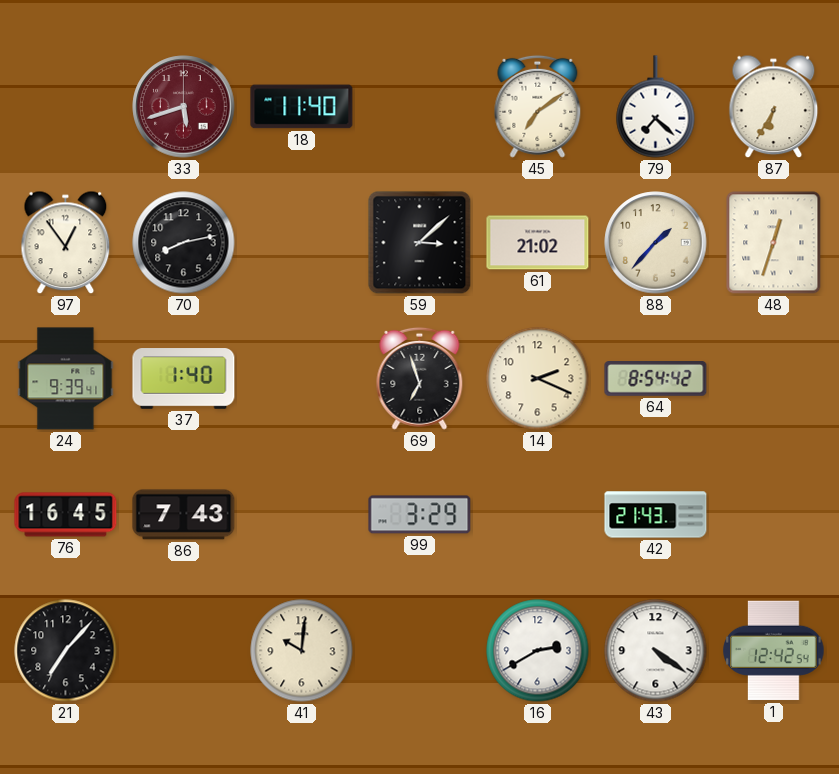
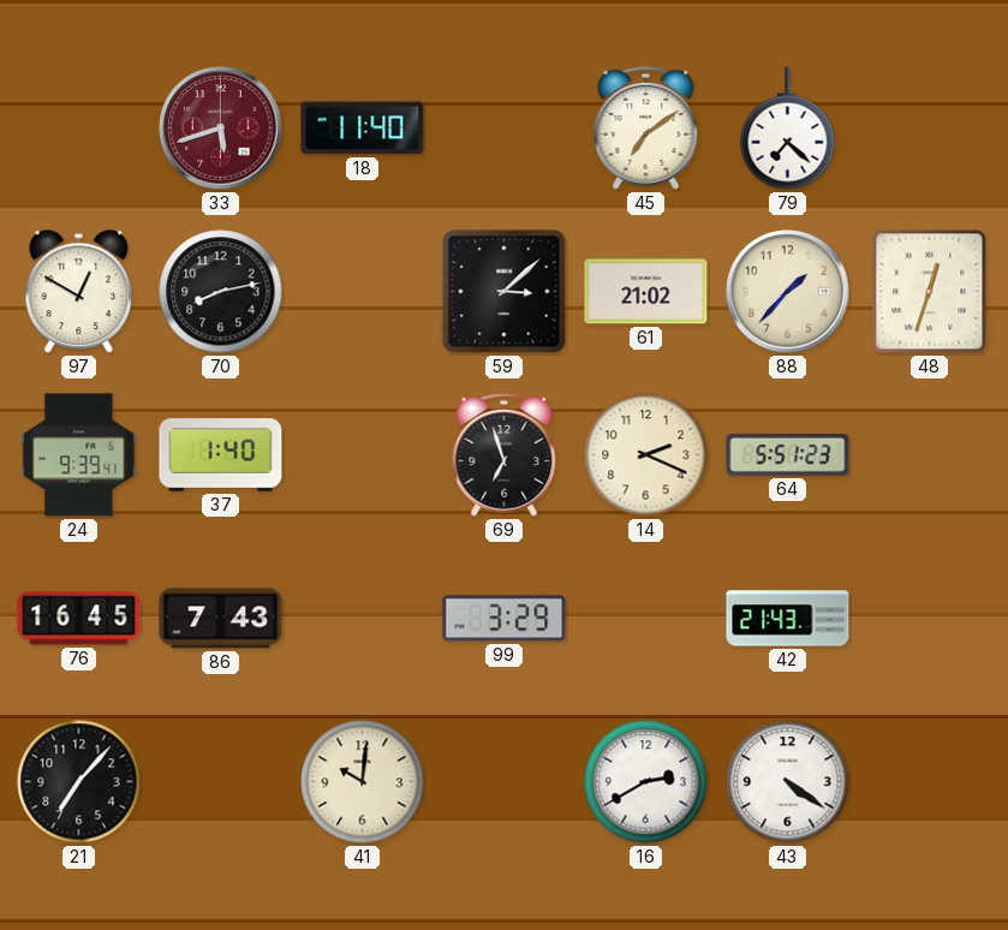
87: 6:35 -> none (774, 107)
97: 12:54 -> 12:50 (79, 292)
64: 8:54 -> 5:51 (788, 455)
1: 12:42 -> none (774, 651)
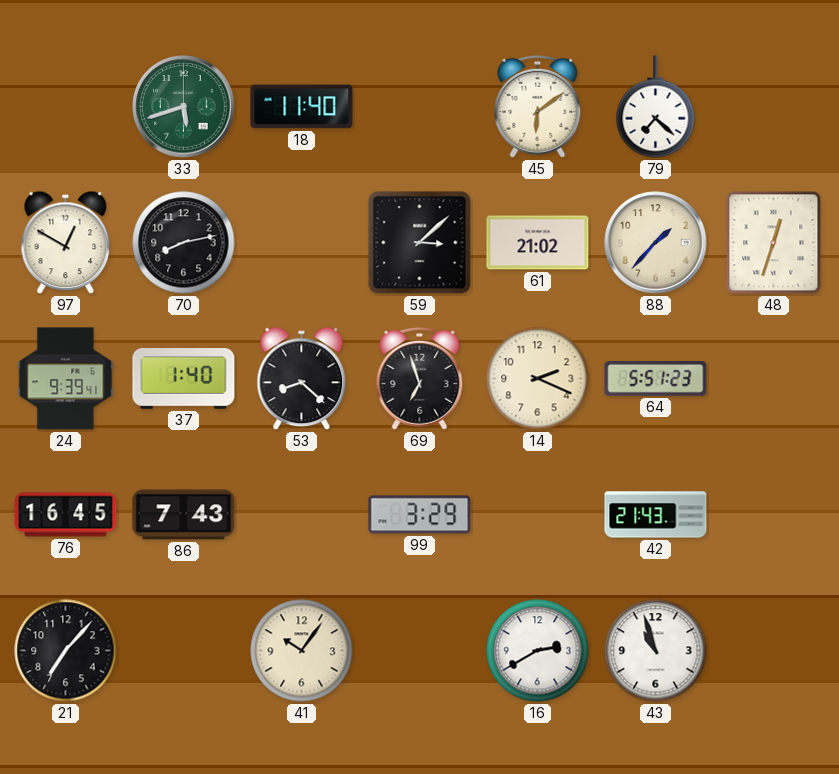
33 dial: burgundy -> green (184, 107)
45: 7:09 -> 6:09 (538, 106)
53: none -> 8:22 (302, 379)
41: 10:01 -> 10:06 (302, 651)
43: 4:21 -> 10:57 (656, 651)
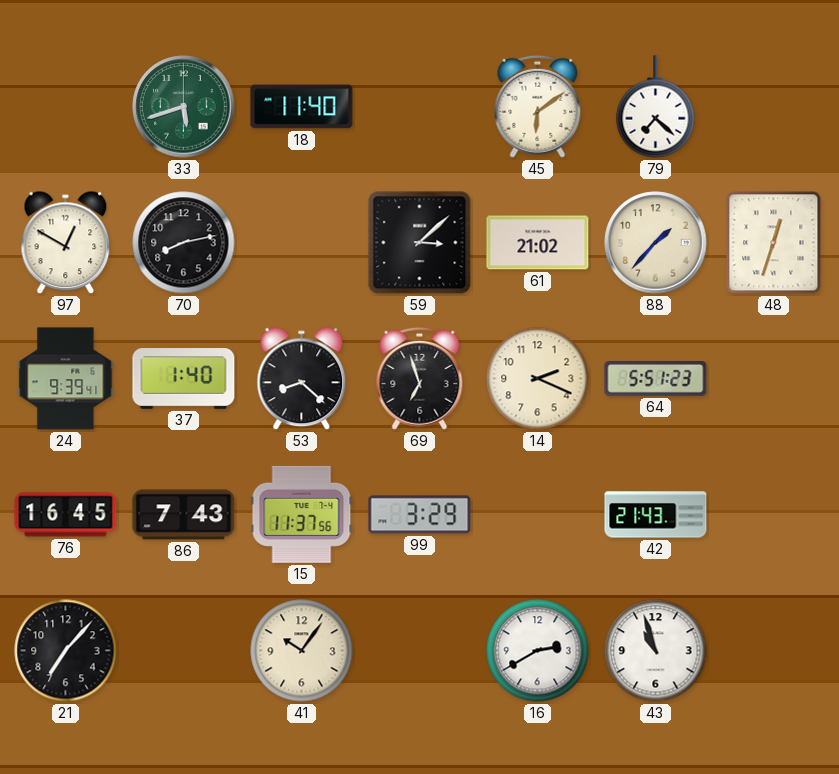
15: none -> 11:37 (302, 514)
